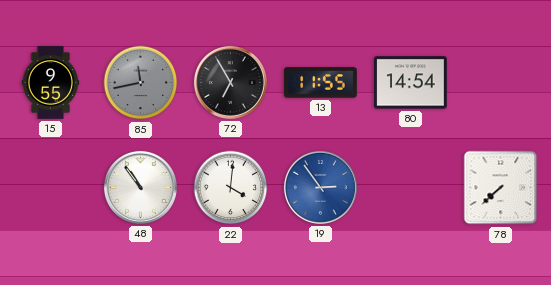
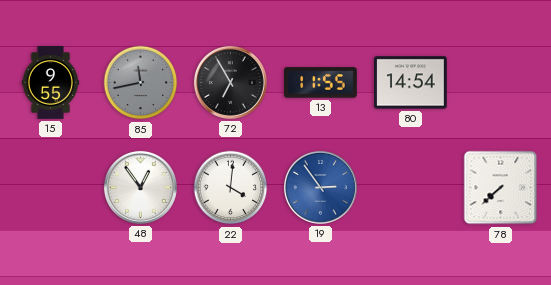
48: 10:54 -> 12:54 (140, 187)
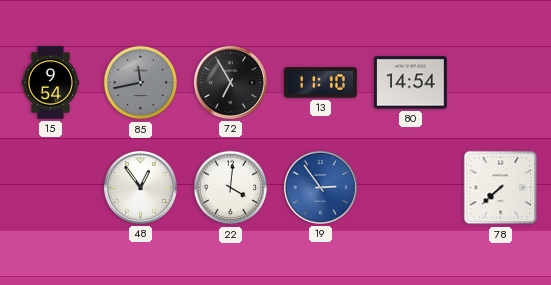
15: 9:55 -> 9:54 (51, 83)
13: 11:55 -> 11:10 (321, 83)
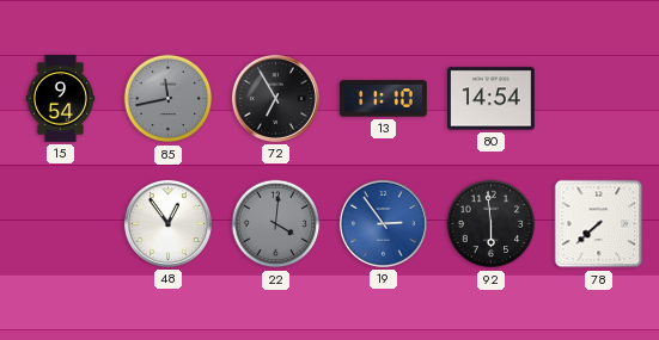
22 dial: white -> grey (276, 224)
92: none -> 5:59 (492, 224)
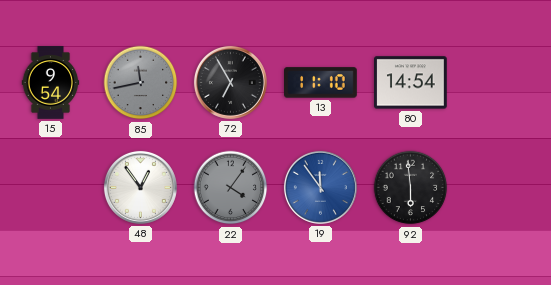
22: 4:01 -> 4:06 (231, 188)
19: 2:54 -> 11:54 (320, 187)
78: 7:38 -> none (599, 224)
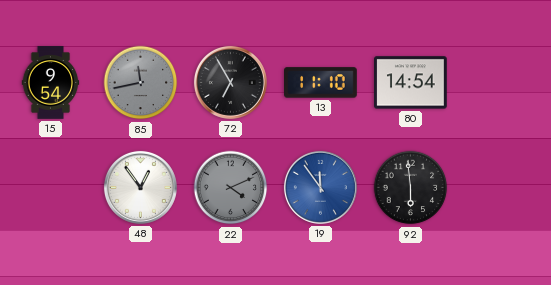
22: 4:06 -> 4:11 (231, 188)
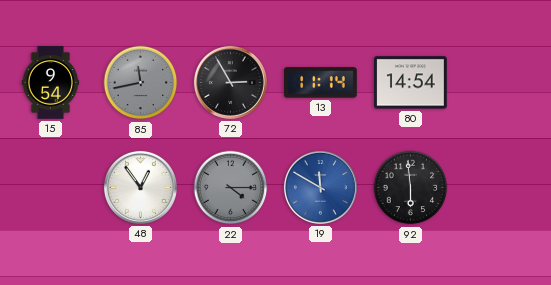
72: 6:55 -> 2:55 (230, 82)
13: 11:10 -> 11:14 (321, 83)
22: 4:11 -> 4:15 (231, 188)
19: 11:54 -> 11:50 (320, 187)
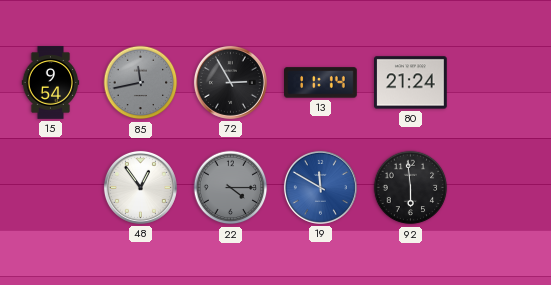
80: 14:54 -> 21:24 (411, 83)
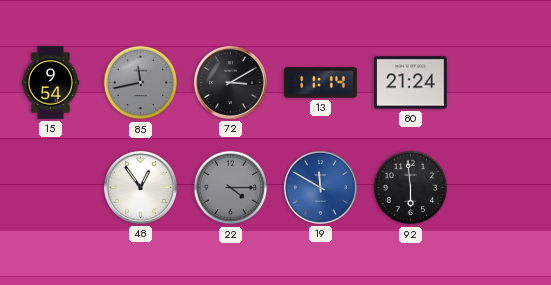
72: 2:55 -> 3:10 (230, 82)
